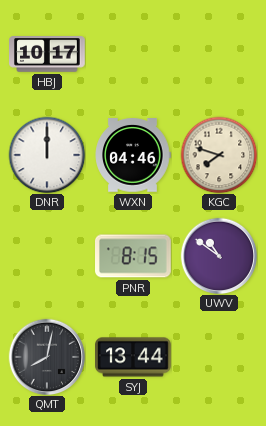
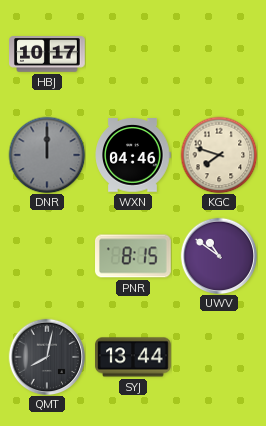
DNR dial: white -> grey (47, 155)
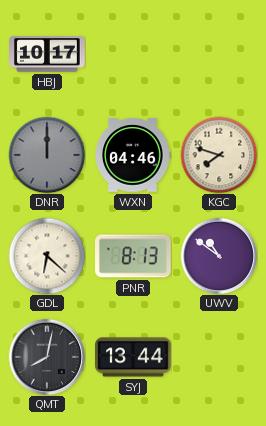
GDL: none -> 6:22 (47, 256)
PNR: 8:15 -> 8:13 (134, 256)
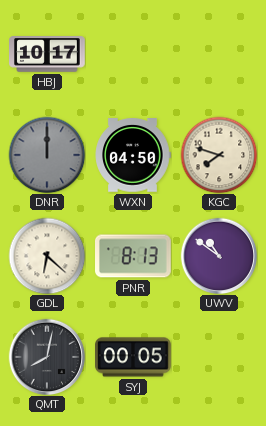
WXN: 04:46 -> 04:50 (133, 155)
SYJ: 13:44 -> 00:05 (133, 357)
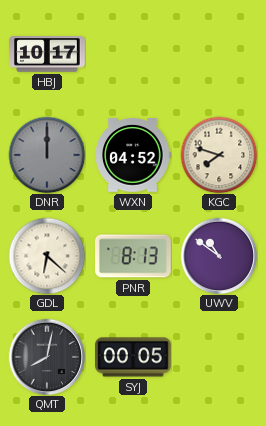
WXN: 04:50 -> 04:52 (133, 155)
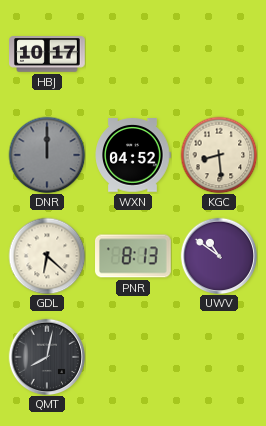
KGC: 7:48 -> 8:29 (219, 155)
SYJ: 00:05 -> none (133, 357)
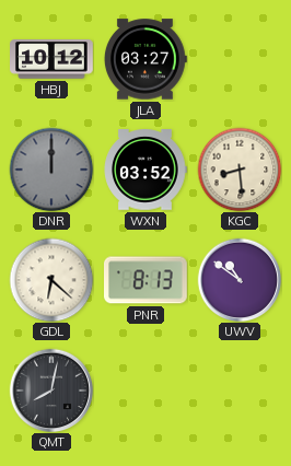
HBJ: 10:17 -> 10:12 (53, 59)
JLA: none -> 03:27 (145, 59)
WXN: 04:52 -> 03:52 (145, 170)
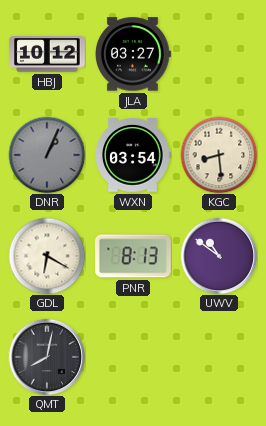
DNR: 12:00 -> 1:04 (47, 155)
WXN: 03:52 -> 03:54 (133, 155)
GDL: 6:22 -> 6:20 (47, 256)
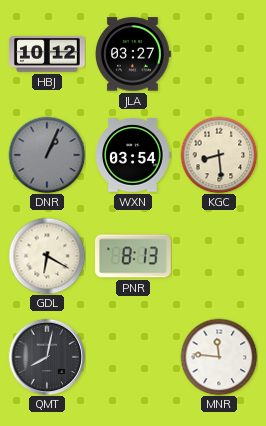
UWV: 10:51 -> none (219, 256)
MNR: none -> 11:46 (219, 357)
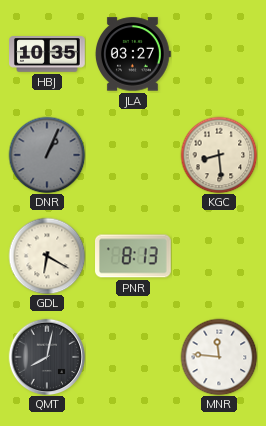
HBJ: 10:12 -> 10:35 (48, 54)
WXN: 03:54 -> none (133, 155)
